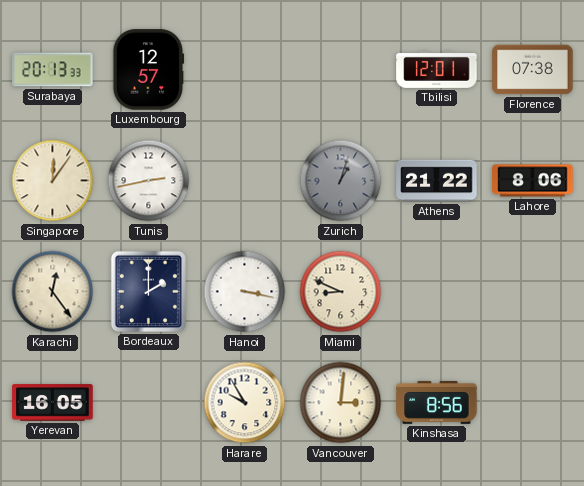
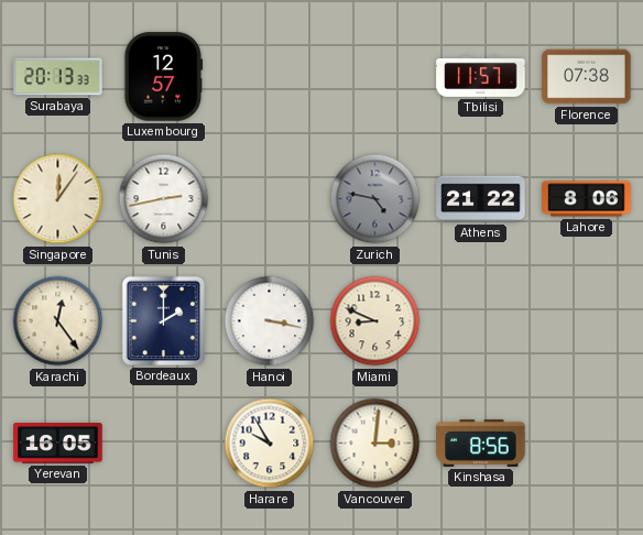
Tbilisi: 12:01 -> 11:57 (481, 77)
Zurich: 1:03 -> 4:47 (375, 199)
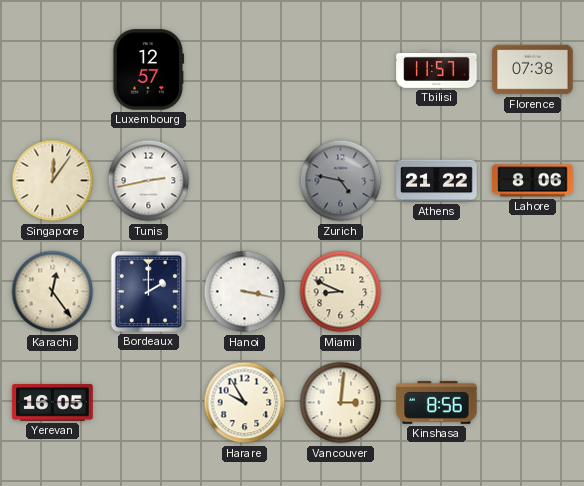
Surabaya: 20:13 -> none (58, 77)
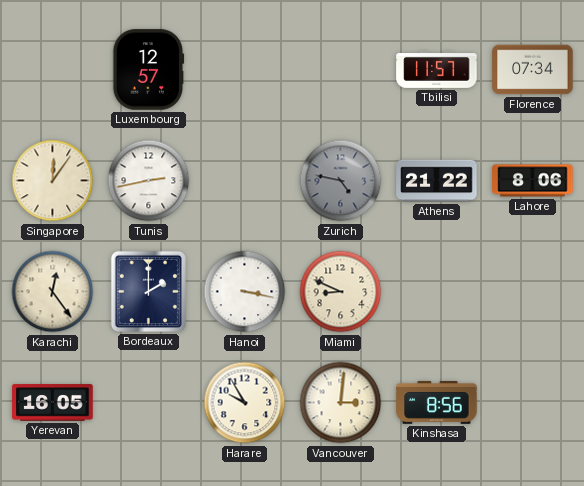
Florence: 07:38 -> 07:34 (533, 70)
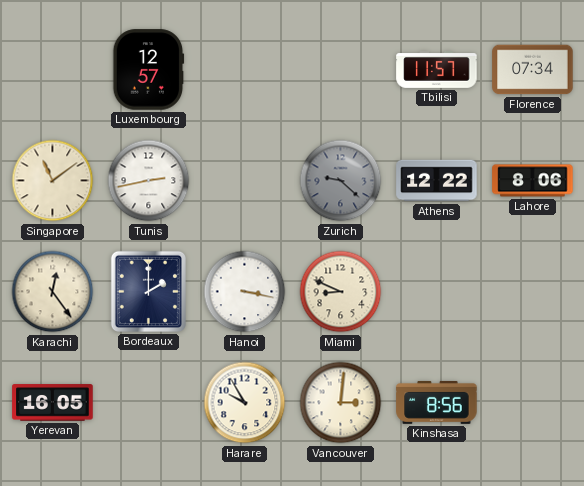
Singapore: 12:06 -> 11:09 (53, 181)
Zurich: 4:47 -> 9:22 (341, 181)
Athens: 21:22 -> 12:22 (437, 181)
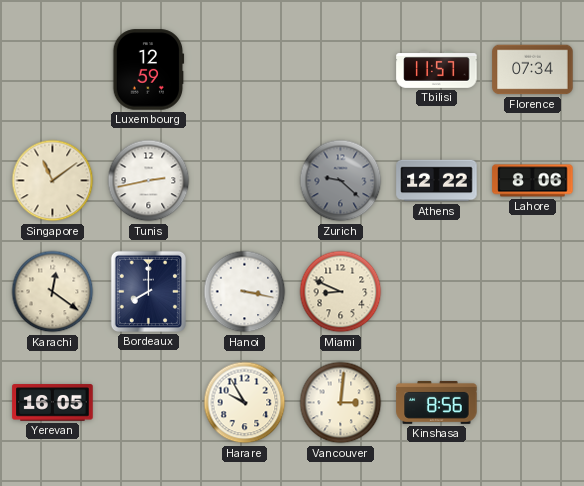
Luxembourg: 12:57 -> 12:59 (149, 70)
Karachi: 12:24 -> 12:21 (53, 292)
Bordeaux: 2:00 -> 8:00 (148, 291)
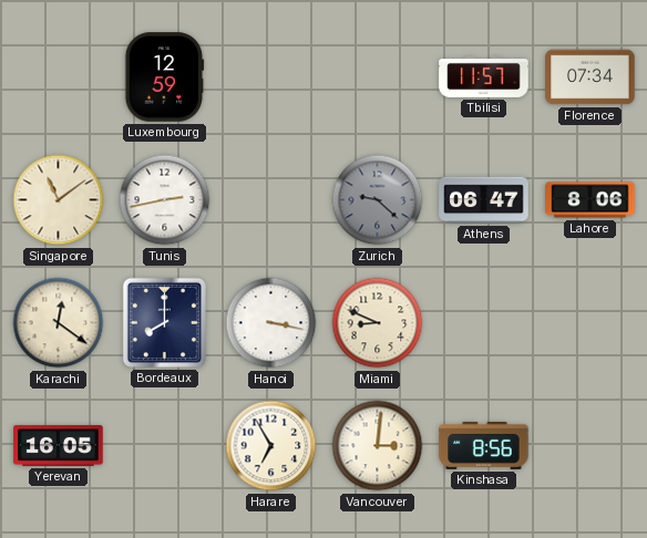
Athens: 12:22 -> 06:47 (484, 200)
Harare: 9:55 -> 6:55 (271, 446)
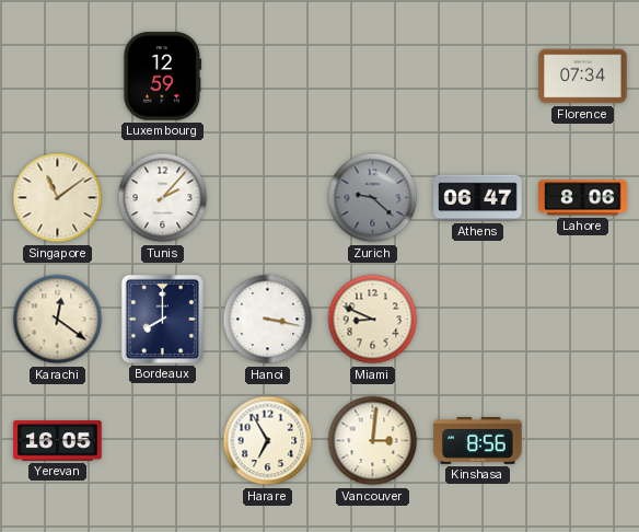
Tbilisi: 11:57 -> none (484, 77)
Tunis: 2:43 -> 2:07 (163, 198)
